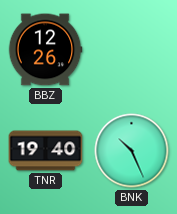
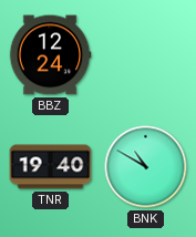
BBZ: 12:26 -> 12:24 (50, 55)
BNK: 10:26 -> 10:50 (146, 167)
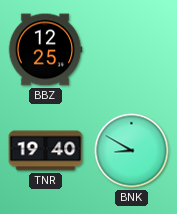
BBZ: 12:24 -> 12:25 (45, 50)
BNK: 10:50 -> 8:50 (132, 151)
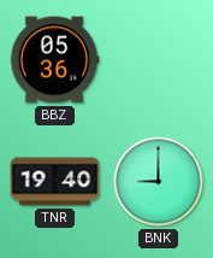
BBZ: 12:25 -> 05:36 (54, 60)
BNK: 8:50 -> 9:00 (159, 182)
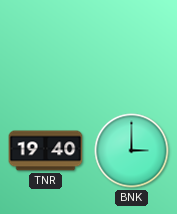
BBZ: 05:36 -> none (54, 60)
BNK: 9:00 -> 3:00 (132, 151)
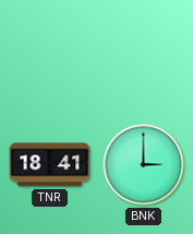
TNR: 19:40 -> 18:41 (50, 165)
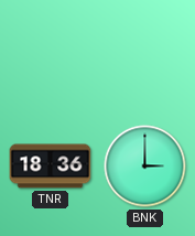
TNR: 18:41 -> 18:36 (51, 167)
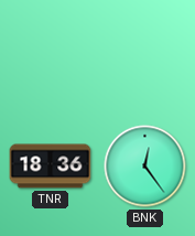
BNK: 3:00 -> 12:24 (145, 167)
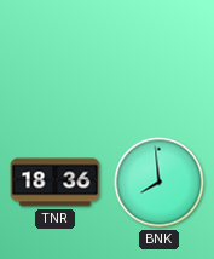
BNK: 12:24 -> 7:59 (160, 183)
